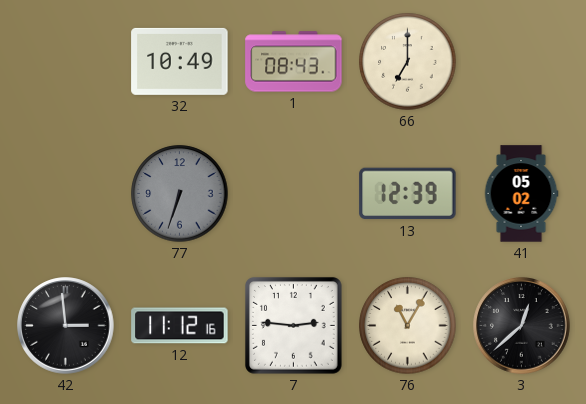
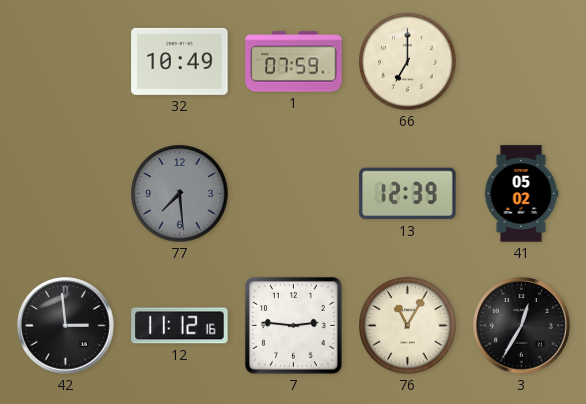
1: 08:43 -> 07:59 (294, 62)
77: 6:33 -> 7:29 (180, 194)
3: 12:38 -> 12:35 (522, 326)
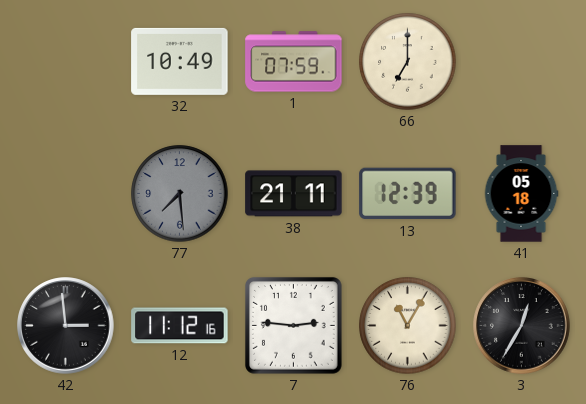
38: none -> 21:11 (294, 194)
41: 05:02 -> 05:18 (521, 194)
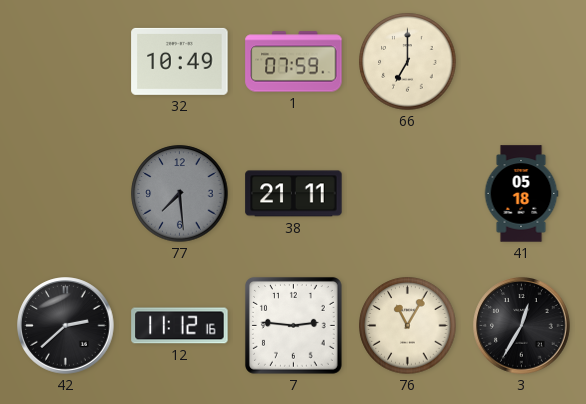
13: 12:39 -> none (408, 194)
42: 2:59 -> 2:38 (66, 326)
